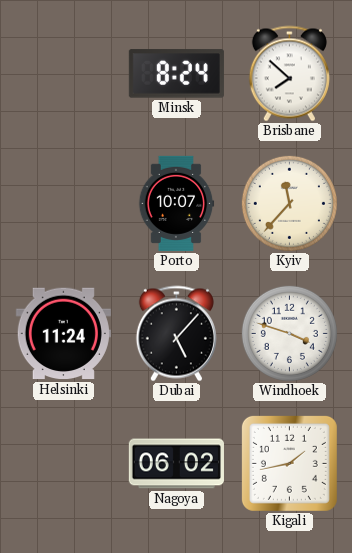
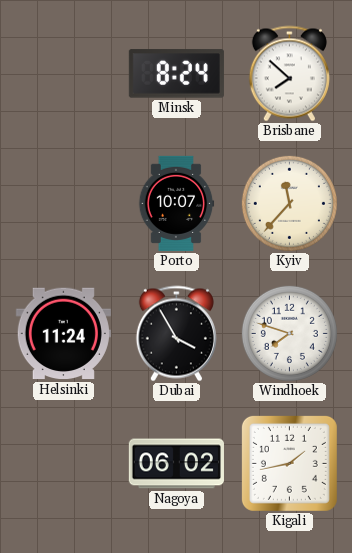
Dubai: 5:07 -> 3:55 (176, 334)
Windhoek: 3:48 -> 7:48 (289, 333)
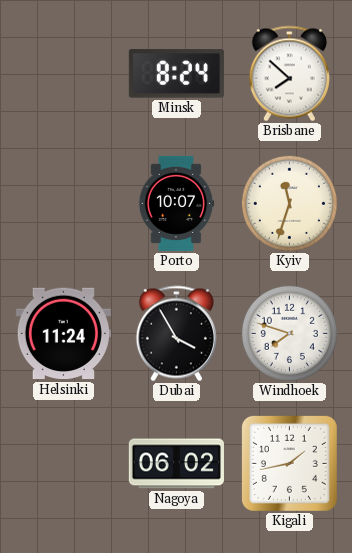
Kyiv: 11:37 -> 11:33 (289, 203)
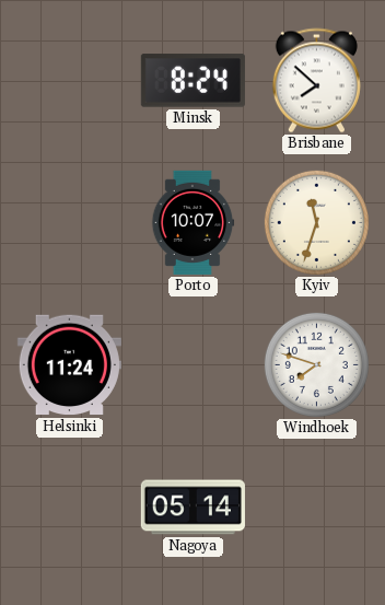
Dubai: 3:55 -> none (176, 334)
Nagoya: 06:02 -> 05:14 (192, 508)
Kigali: 1:43 -> none (289, 463)
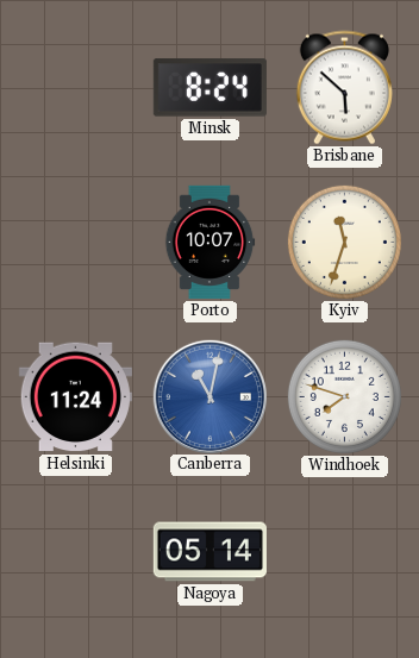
Brisbane: 7:52 -> 5:52 (344, 88)
Canberra: none -> 11:02 (209, 396)
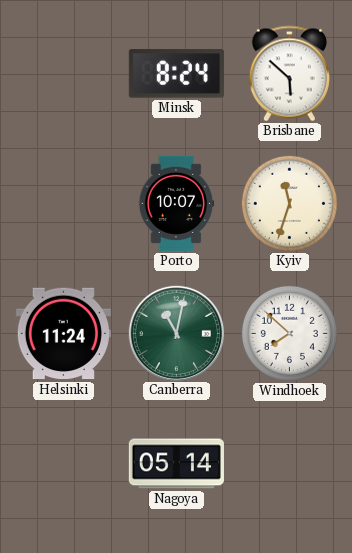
Canberra dial: blue -> green (176, 333)
Windhoek: 7:48 -> 7:52 (289, 333)
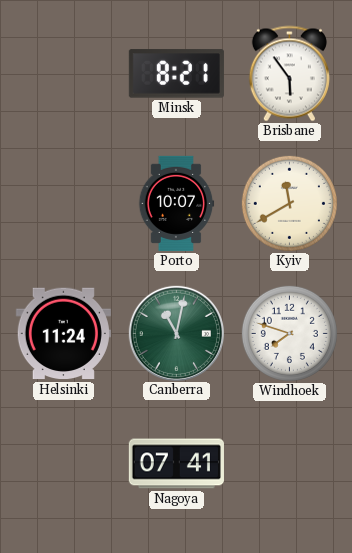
Minsk: 8:24 -> 8:21 (176, 74)
Brisbane: 5:52 -> 5:54 (289, 74)
Kyiv: 11:33 -> 11:40 (289, 203)
Windhoek: 7:52 -> 7:48 (289, 333)
Nagoya: 05:14 -> 07:41 (176, 464)
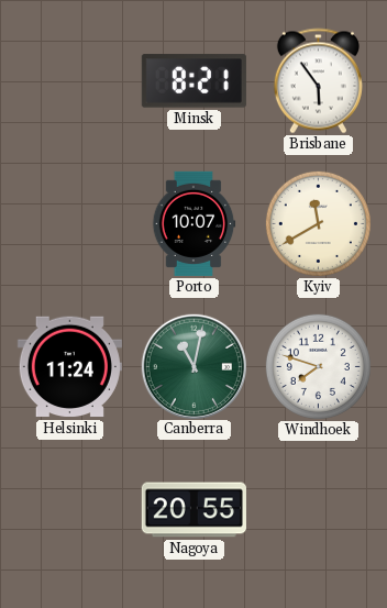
Nagoya: 07:41 -> 20:55 (193, 510)
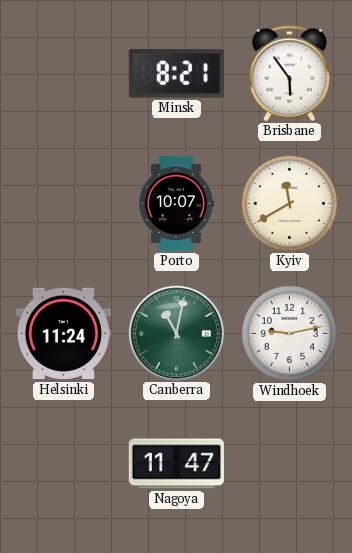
Windhoek: 7:48 -> 9:13 (289, 333)
Nagoya: 20:55 -> 11:47 (176, 464)
